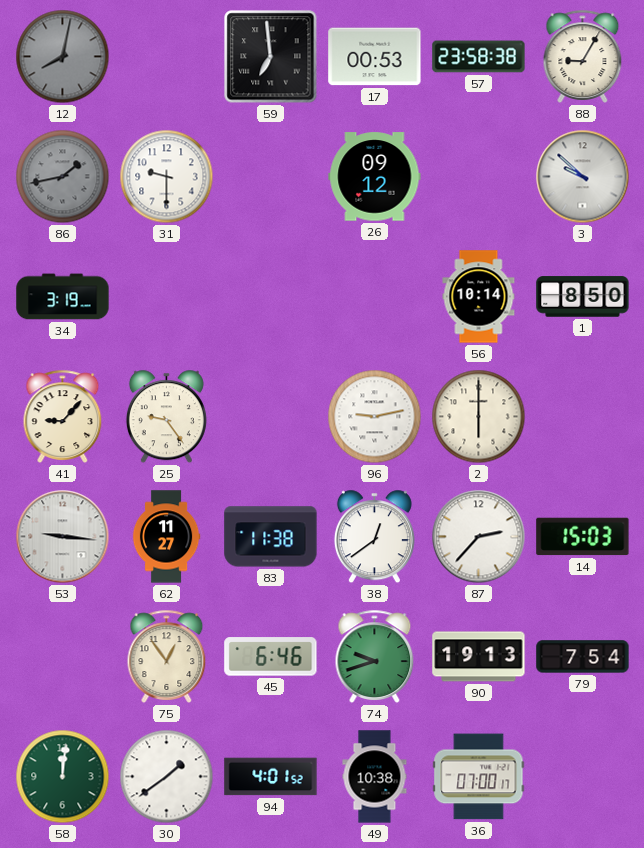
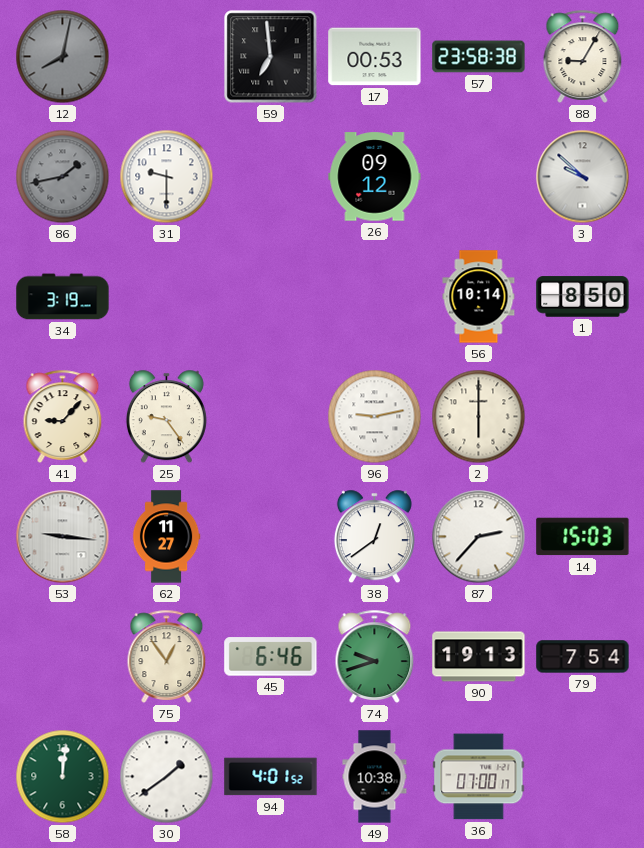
83: 11:38 -> none (271, 537)
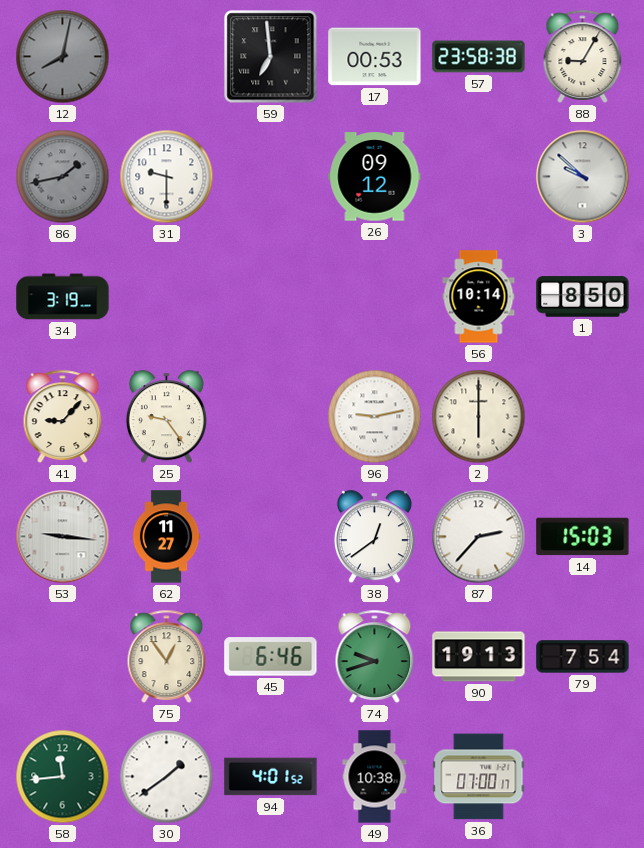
58: 12:01 -> 11:44 (63, 777)
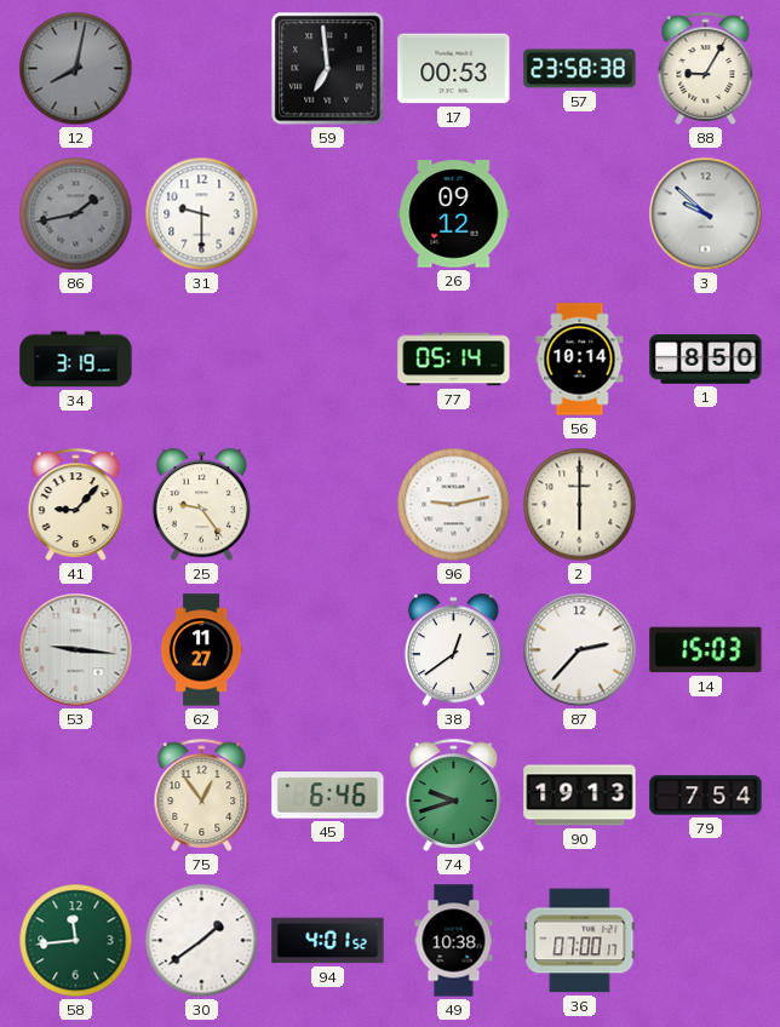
77: none -> 05:14 (454, 360)
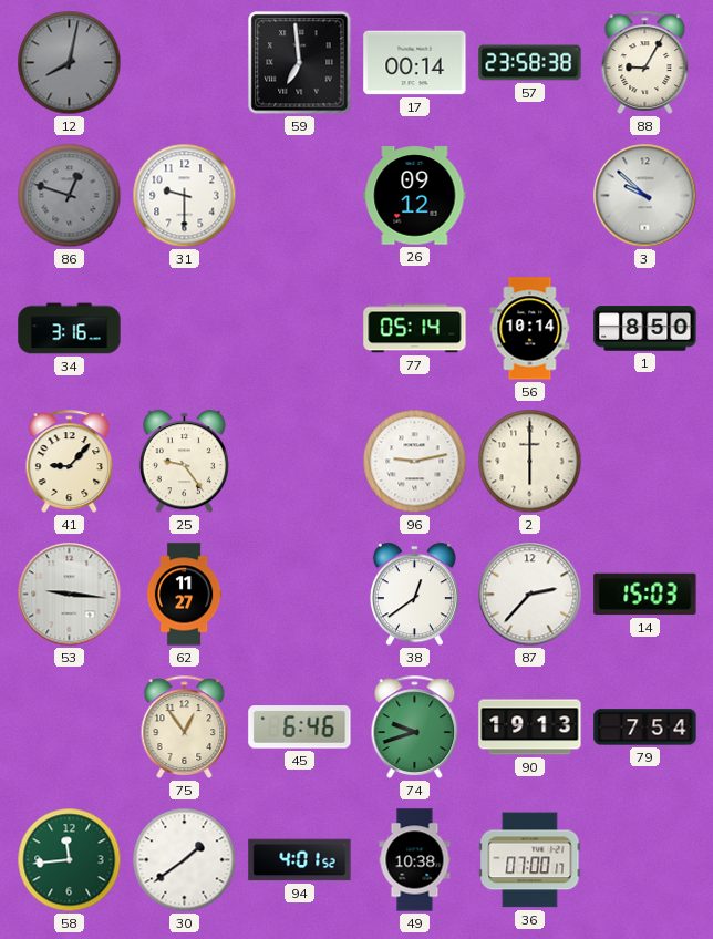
17: 00:53 -> 00:14 (415, 63)
86: 1:43 -> 12:48 (70, 196)
34: 3:19 -> 3:16 (70, 329)
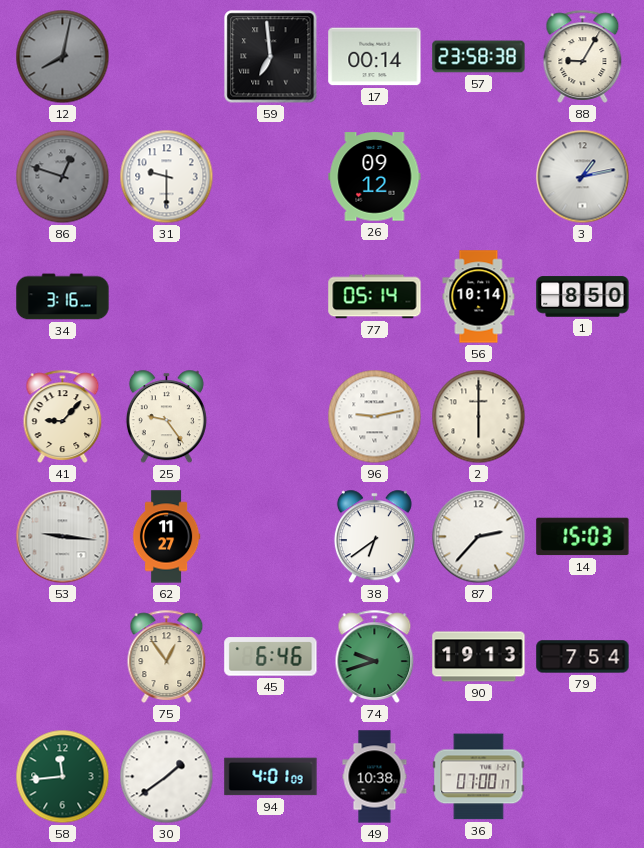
3: 9:52 -> 1:13 (583, 177)
38: 12:39 -> 6:39 (374, 537)
94: 4:01:52 -> 4:01:09 (271, 777)
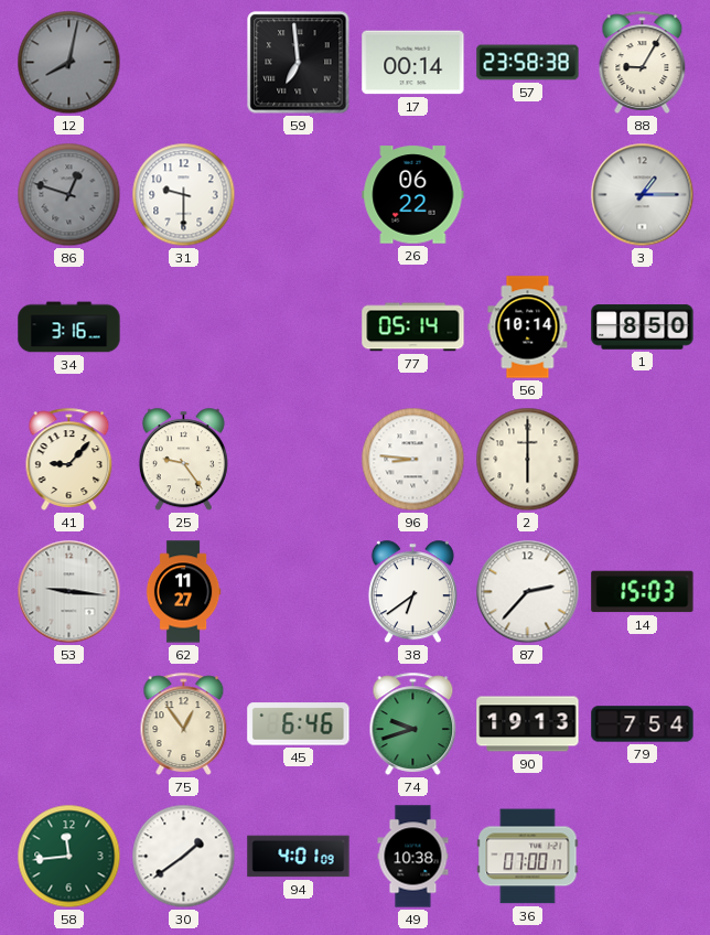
26: 09:12 -> 06:22 (413, 195)
3: 1:13 -> 1:15 (643, 195)
96: 9:13 -> 8:46 (413, 460)
